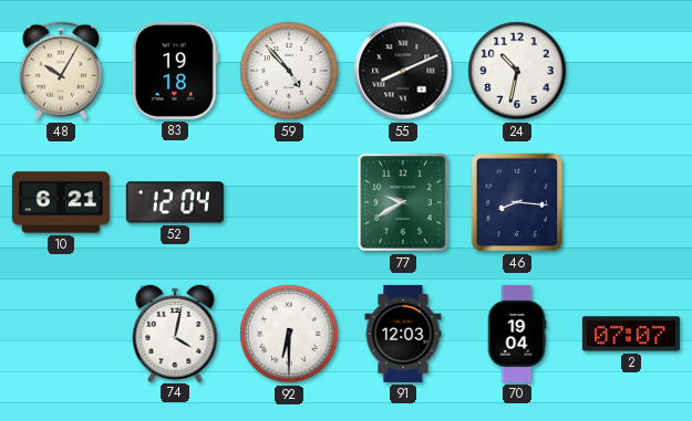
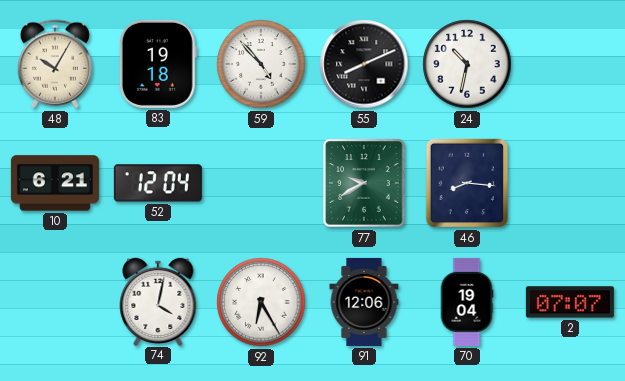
92: 6:30 -> 6:25 (261, 302)
91: 12:03 -> 12:06 (364, 302)
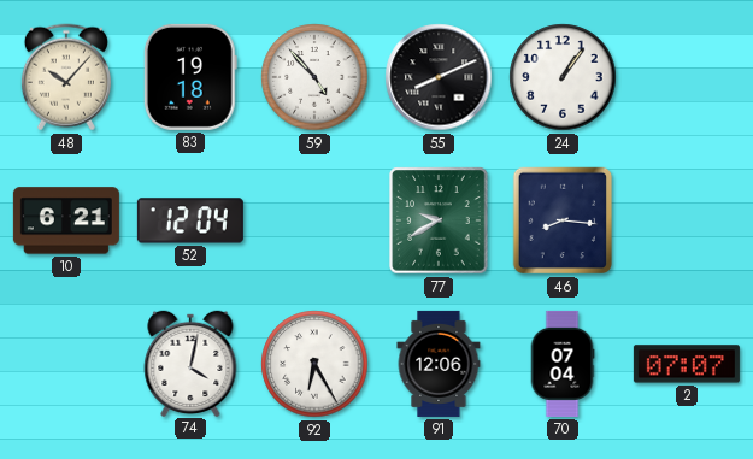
48: 10:05 -> 10:07 (66, 77)
24: 10:32 -> 1:06 (563, 77)
70: 19:04 -> 07:04 (563, 364)
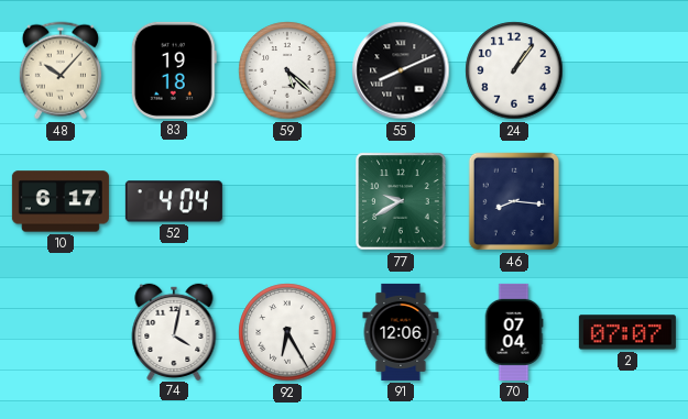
59: 4:53 -> 5:22 (287, 70)
10: 6:21 -> 6:17 (61, 201)
52: 12:04 -> 4:04 (174, 201)
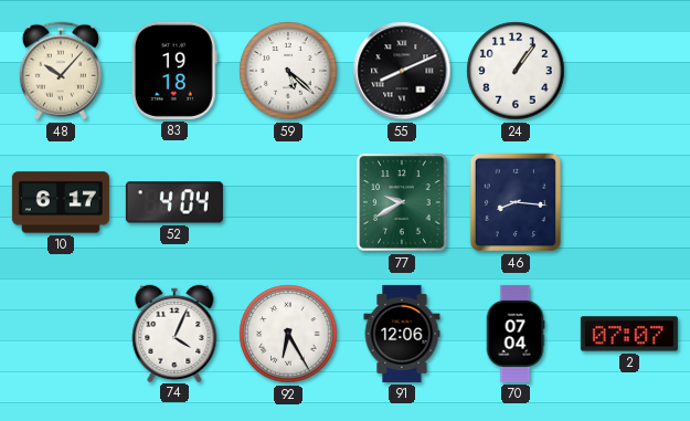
74: 4:02 -> 4:04 (174, 333)
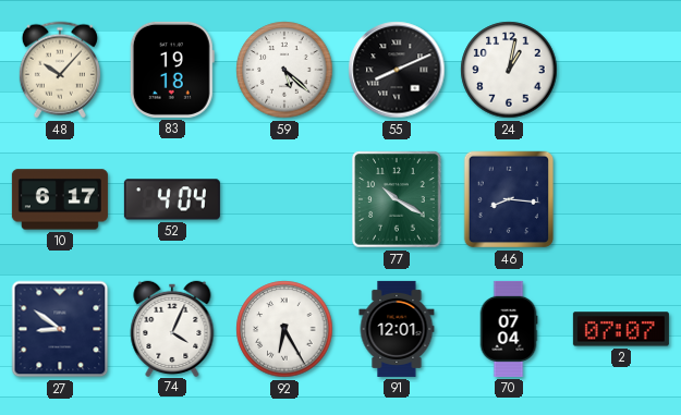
24: 1:06 -> 1:02 (509, 70)
77: 9:40 -> 10:20 (397, 199)
27: none -> 8:51 (60, 329)
91: 12:06 -> 12:01 (397, 329)
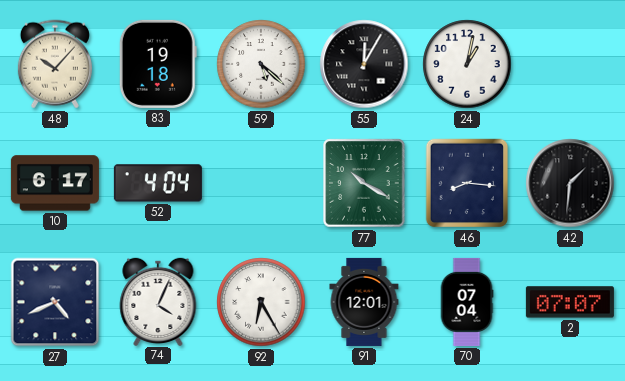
55: 8:11 -> 12:05 (364, 64)
42: none -> 1:31 (570, 183)
27: 8:51 -> 4:41 (55, 302)
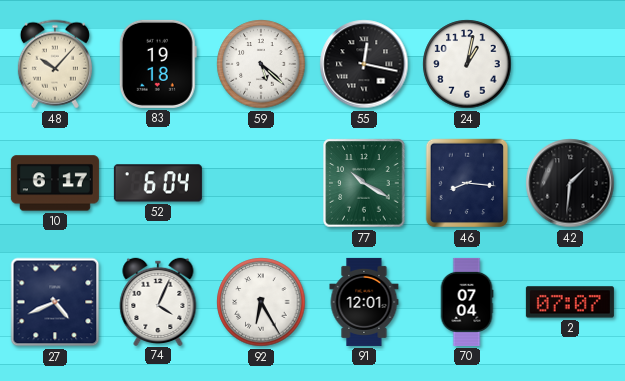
55: 12:05 -> 12:17 (364, 64)
52: 4:04 -> 6:04 (158, 183)
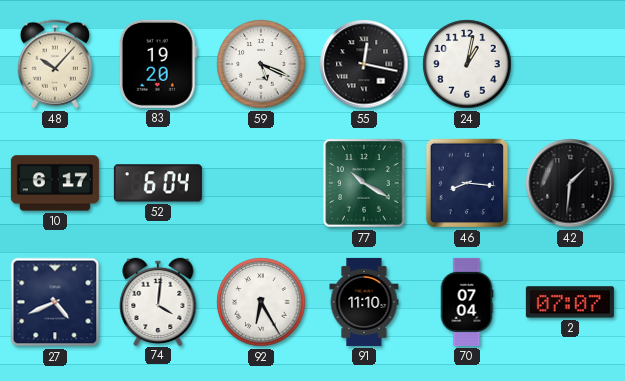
83: 19:18 -> 19:20 (158, 64)
59: 5:22 -> 5:19 (261, 64)
74: 4:04 -> 4:01 (158, 301)
91: 12:01 -> 11:10 (364, 302)
